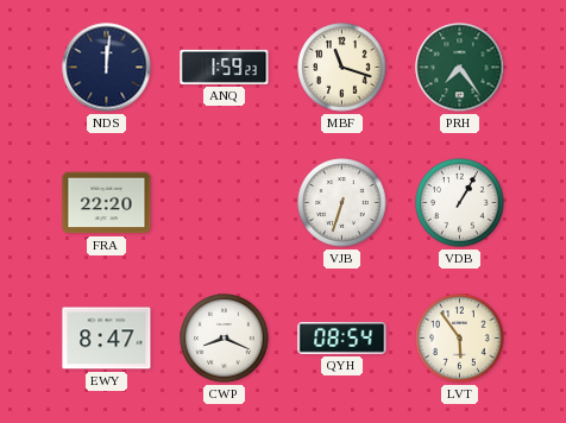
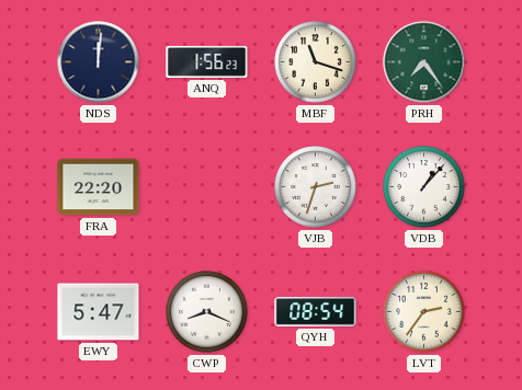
ANQ: 1:59 -> 1:56 (207, 61)
VJB: 6:33 -> 2:33 (316, 187)
VDB: 1:05 -> 1:07 (424, 187)
EWY: 8:47 -> 5:47 (99, 312)
LVT: 5:54 -> 2:36 (424, 312)
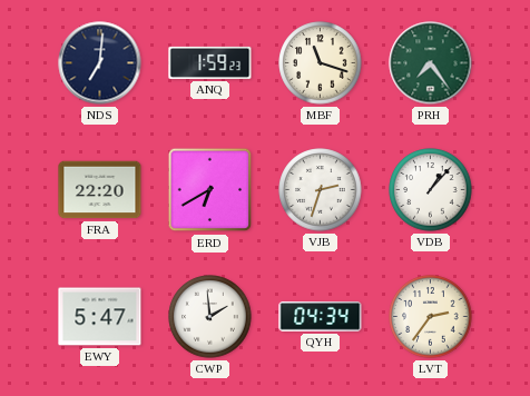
NDS: 12:01 -> 7:01 (100, 63)
ANQ: 1:56 -> 1:59 (210, 62)
ERD: none -> 6:40 (210, 190)
CWP: 8:19 -> 1:59 (210, 317)
QYH: 08:54 -> 04:34 (321, 317)
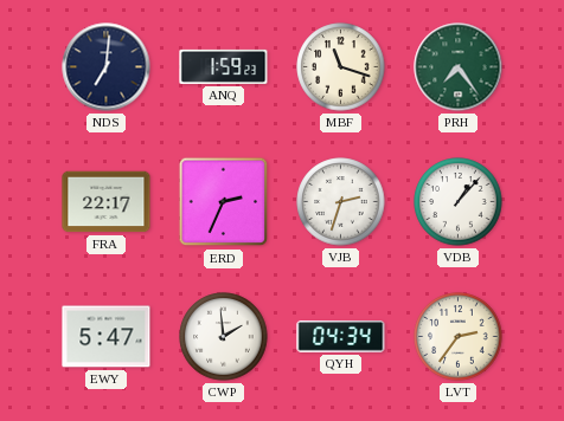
FRA: 22:20 -> 22:17 (107, 202)
ERD: 6:40 -> 2:34 (224, 202)
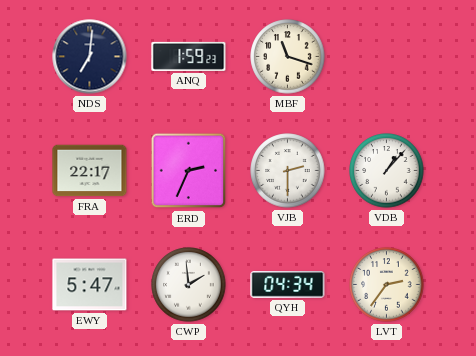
PRH: 7:24 -> none (459, 67)
VJB: 2:33 -> 2:30 (288, 171)
